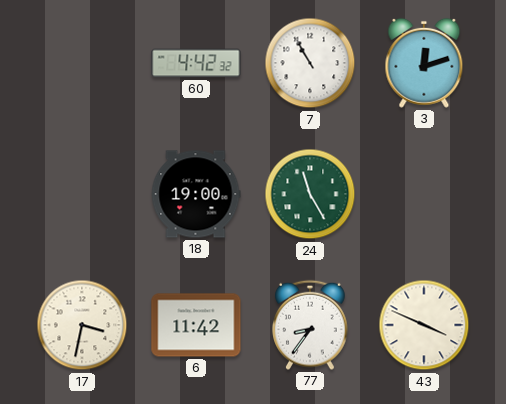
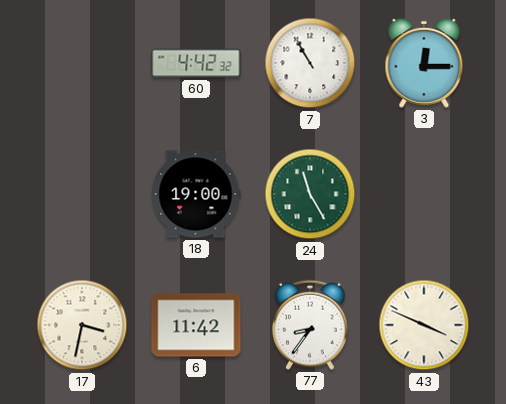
3: 12:12 -> 12:15 (424, 63)
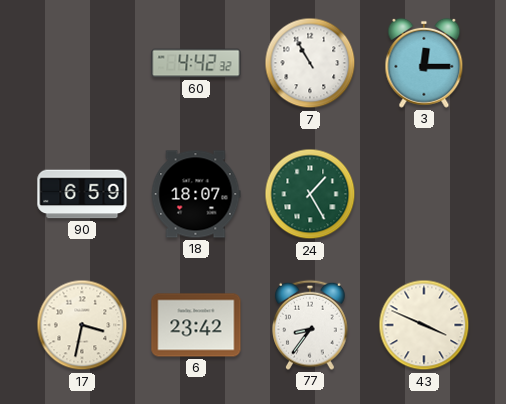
90: none -> 6:59 (82, 194)
18: 19:00 -> 18:07 (196, 194)
24: 11:25 -> 1:25 (310, 194)
6: 11:42 -> 23:42 (196, 325)
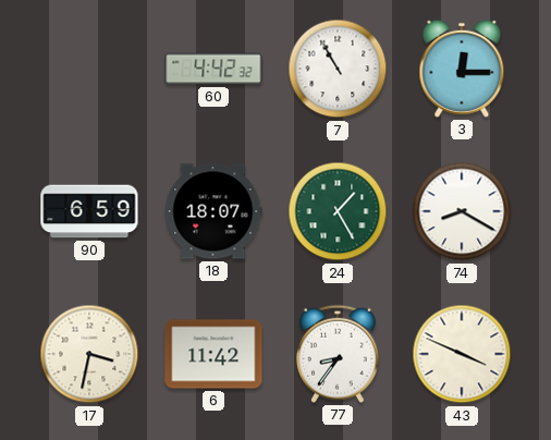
74: none -> 8:20 (462, 211)
6: 23:42 -> 11:42 (213, 354)
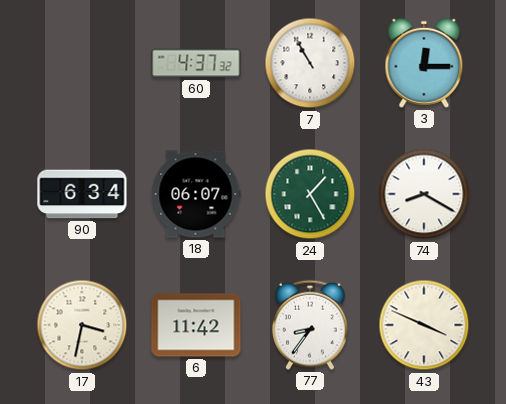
60: 4:42 -> 4:37 (196, 63)
90: 6:59 -> 6:34 (82, 194)
18: 18:07 -> 06:07 (196, 194)
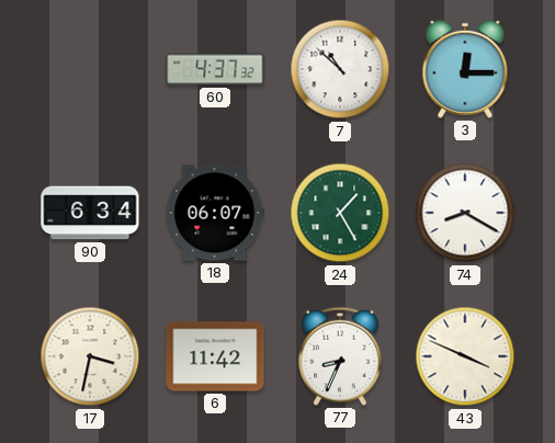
7: 10:55 -> 10:52 (340, 69)
77: 8:36 -> 8:34 (341, 356)
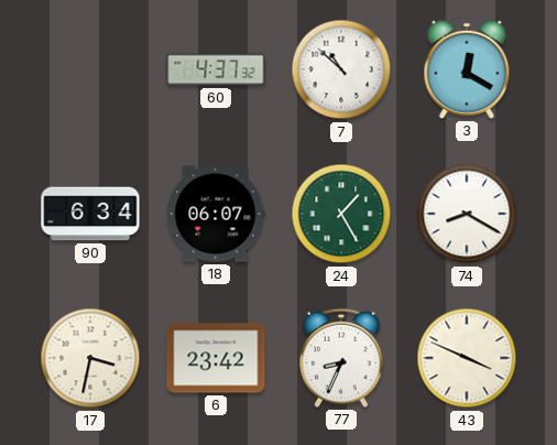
3: 12:15 -> 12:20 (467, 69)
6: 11:42 -> 23:42 (216, 358)
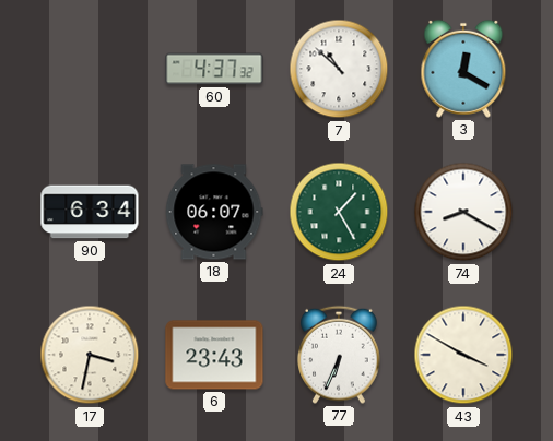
6: 23:42 -> 23:43 (214, 355)
77: 8:34 -> 6:34 (340, 355)
43: 3:49 -> 3:50 (463, 355)
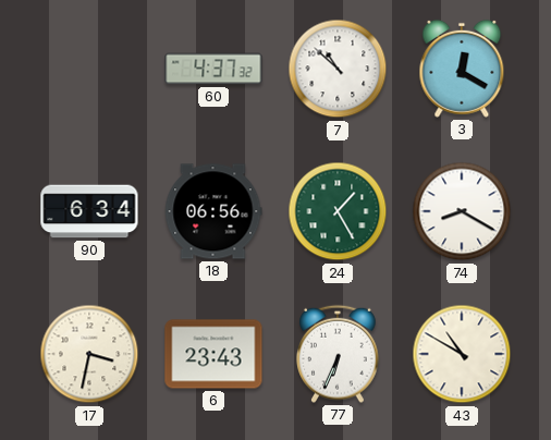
18: 06:07 -> 06:56 (213, 211)
43: 3:50 -> 10:50 (462, 354)
